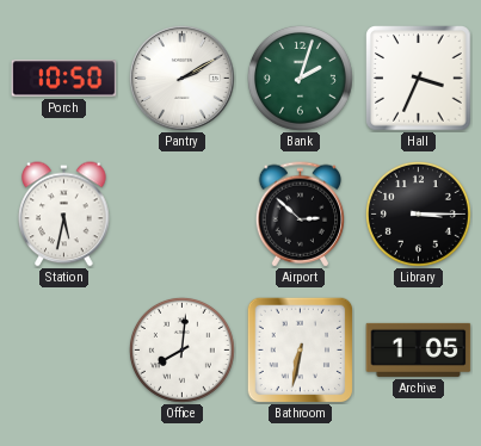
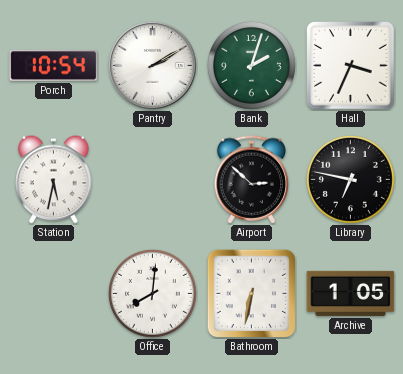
Porch: 10:50 -> 10:54 (54, 66)
Library: 3:15 -> 6:47 (350, 179)
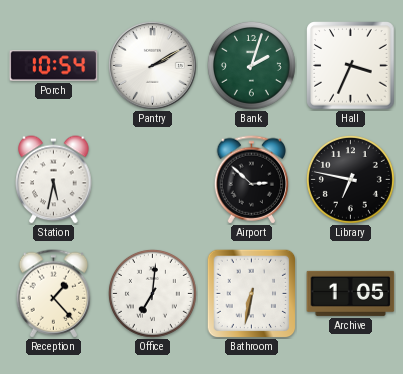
Reception: none -> 1:23 (54, 294)
Office: 8:01 -> 7:01 (152, 293)
